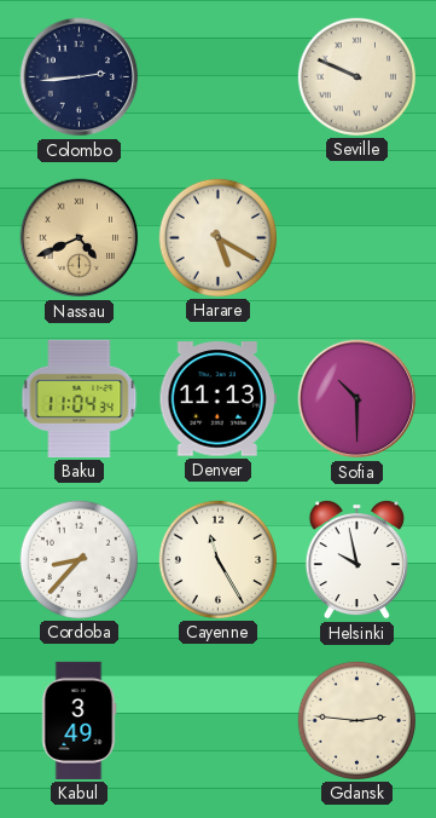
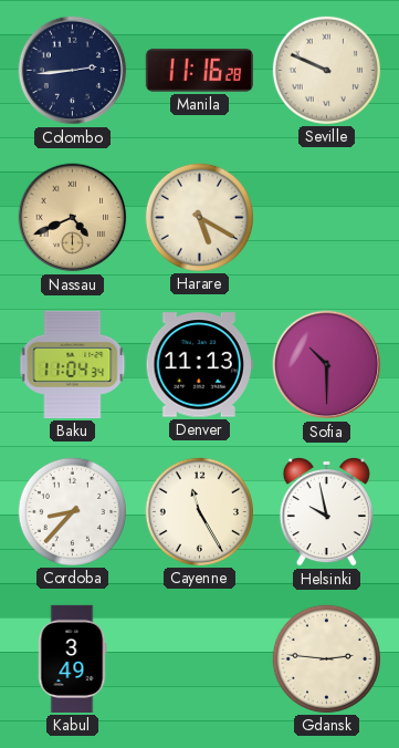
Manila: none -> 11:16 (199, 70)
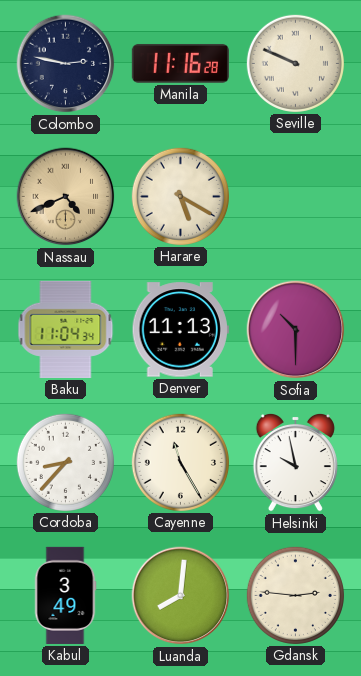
Colombo: 2:44 -> 2:47 (66, 64)
Luanda: none -> 8:01 (181, 596)
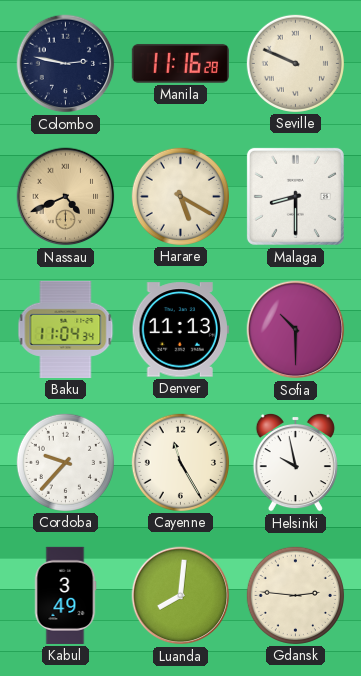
Malaga: none -> 8:30 (295, 196)
Cordoba: 8:37 -> 9:37 (65, 462)
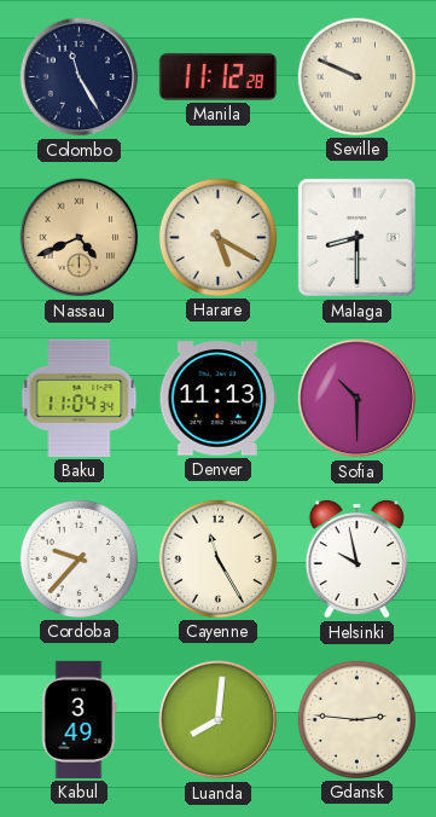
Colombo: 2:47 -> 11:25 (80, 77)
Manila: 11:16 -> 11:12 (217, 76)
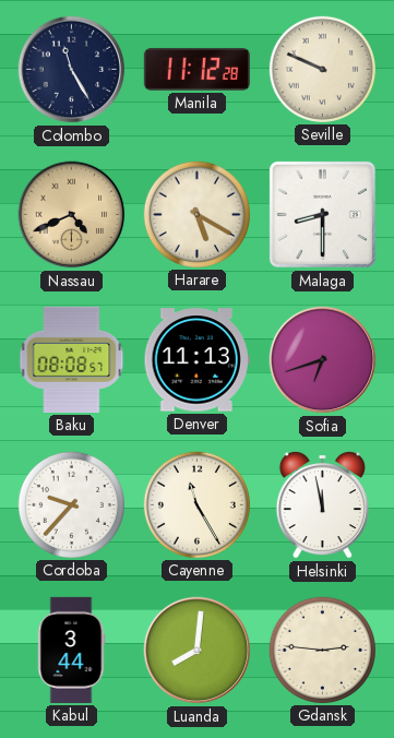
Baku: 11:04 -> 08:08 (72, 359)
Sofia: 10:30 -> 6:42 (323, 360)
Helsinki: 9:58 -> 11:58 (322, 504)
Kabul: 3:49 -> 3:44 (71, 650)
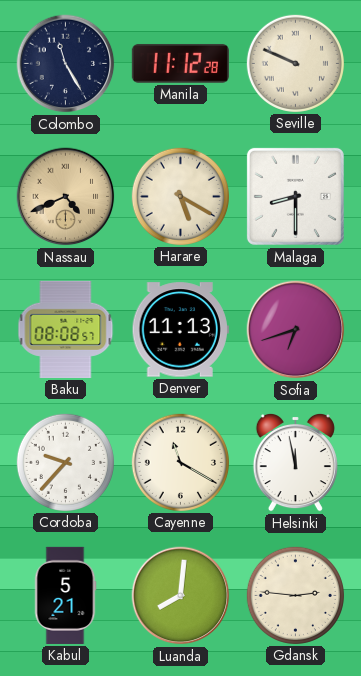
Cayenne: 11:25 -> 11:20 (180, 462)
Kabul: 3:44 -> 5:21 (65, 595)
